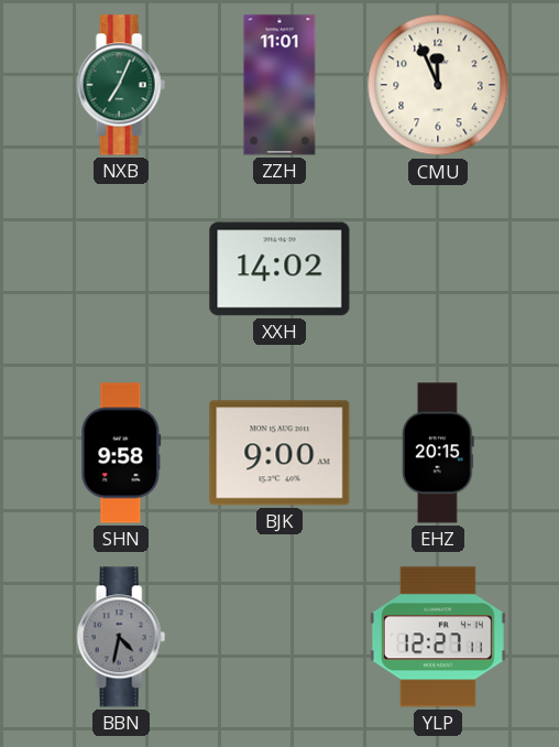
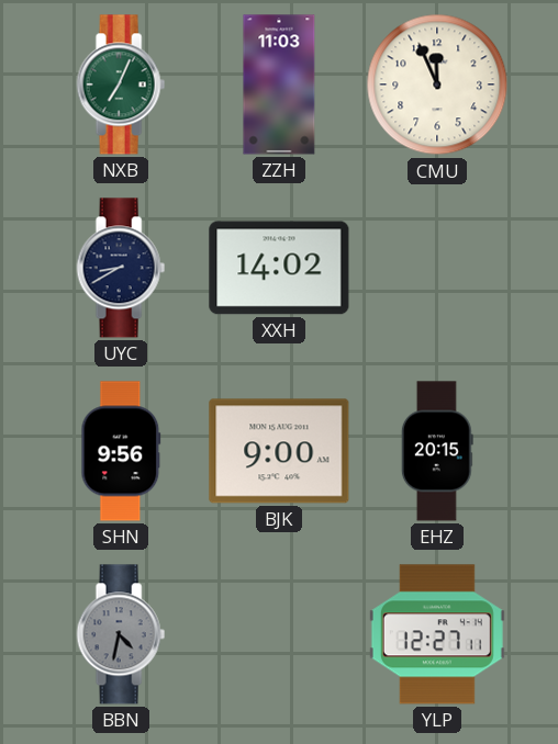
ZZH: 11:01 -> 11:03 (279, 84)
UYC: none -> 8:40 (121, 268)
SHN: 9:58 -> 9:56 (121, 451)
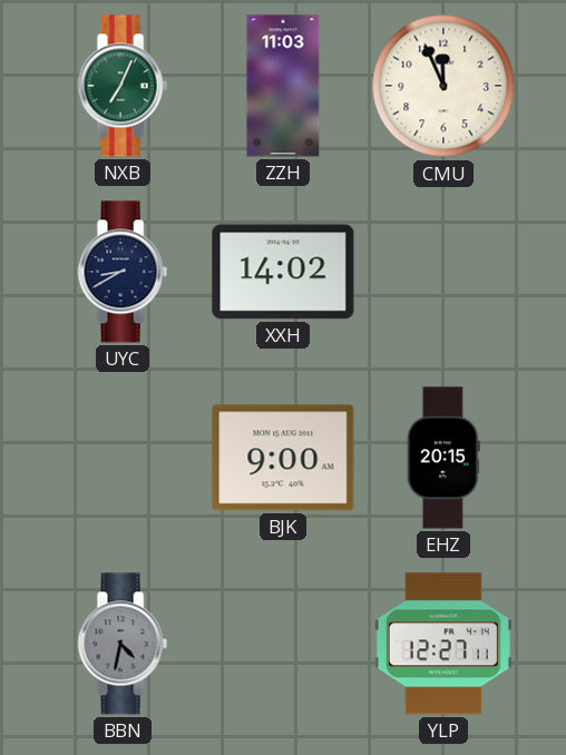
SHN: 9:56 -> none (121, 451)
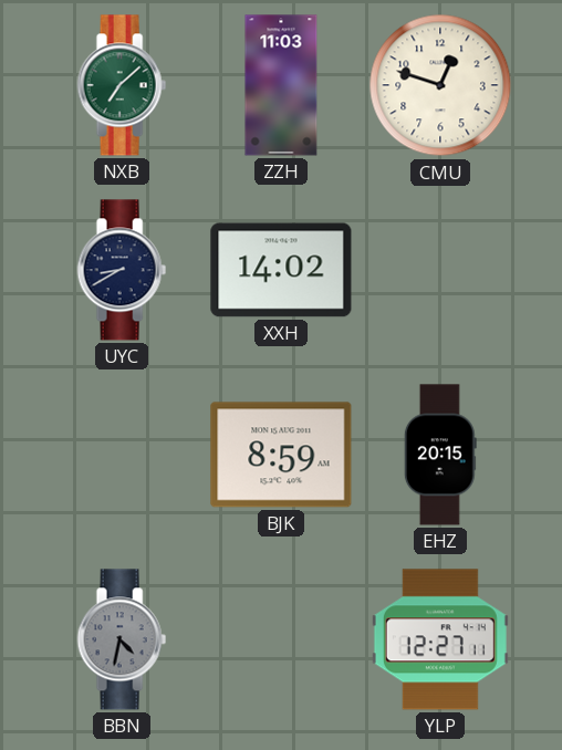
NXB: 7:04 -> 7:08 (122, 85)
CMU: 11:56 -> 12:48 (440, 85)
BJK: 9:00 -> 8:59 (281, 455)
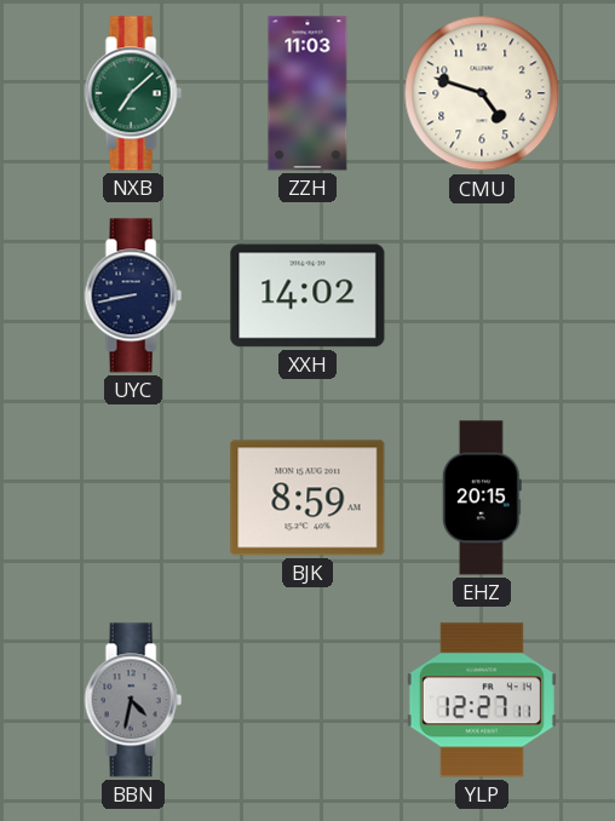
CMU: 12:48 -> 4:48 (482, 93)
UYC: 8:40 -> 8:43 (133, 295)
